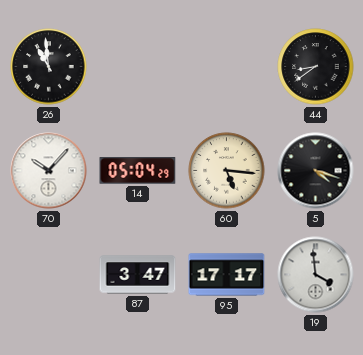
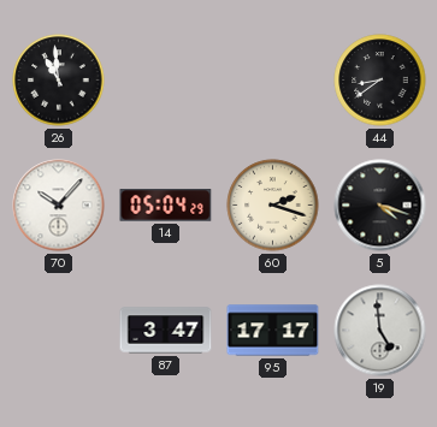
60: 5:16 -> 2:18 (273, 206)
19: 3:59 -> 4:59 (380, 331)
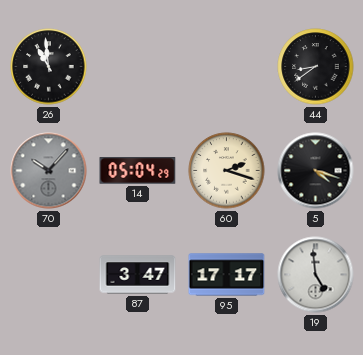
70 dial: white -> grey (49, 171)
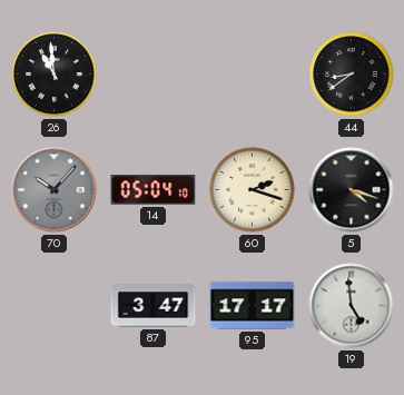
14: 05:04:29 -> 05:04:10 (154, 190)
